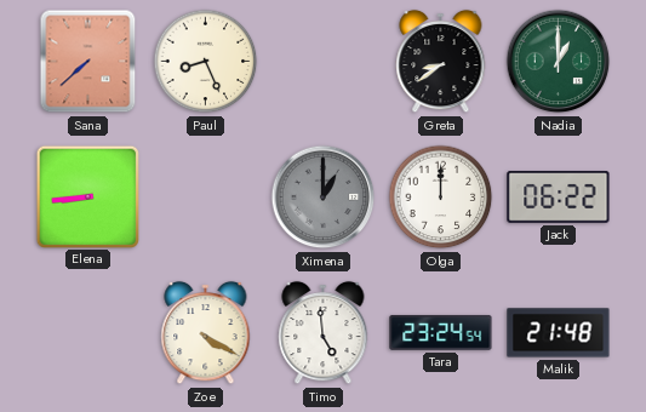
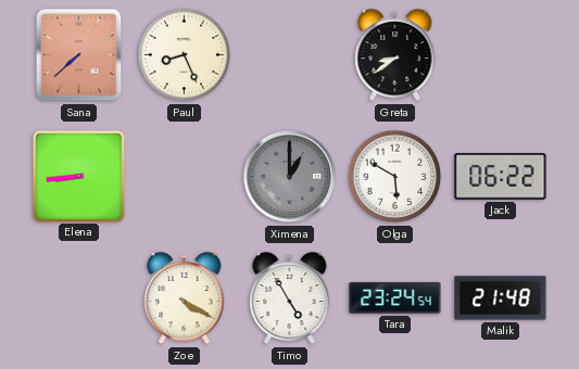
Nadia: 1:00 -> none (559, 62)
Olga: 12:00 -> 5:50 (395, 177)
Timo: 4:59 -> 4:55 (290, 298)
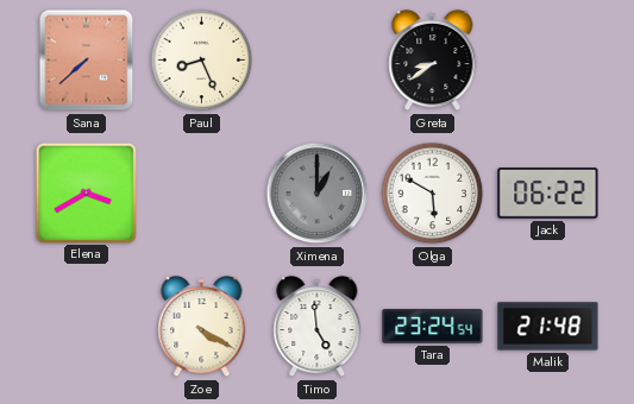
Elena: 8:44 -> 3:40 (86, 192)
Timo: 4:55 -> 4:59 (318, 327)
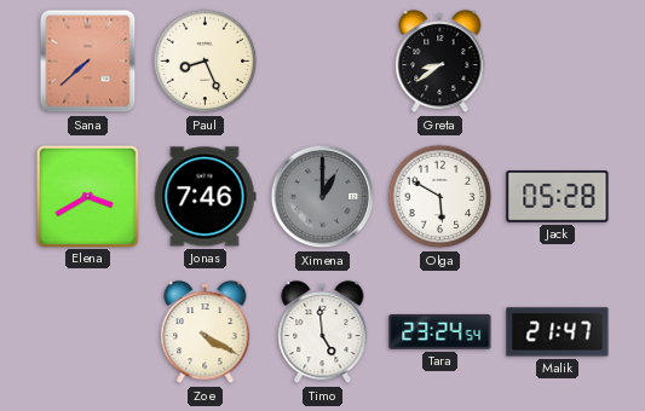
Jonas: none -> 7:46 (205, 197)
Jack: 06:22 -> 05:28 (558, 197)
Malik: 21:48 -> 21:47 (558, 332)
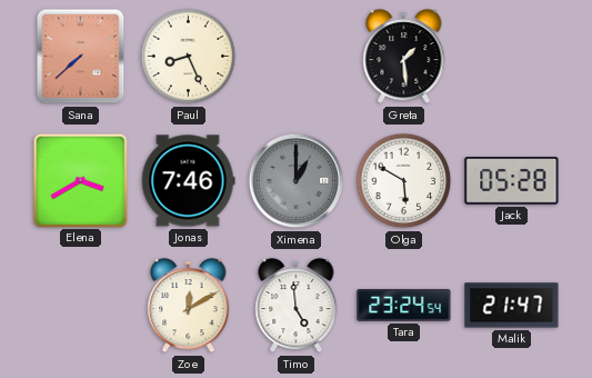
Greta: 8:39 -> 1:29 (404, 57)
Zoe: 4:20 -> 12:10 (189, 306)
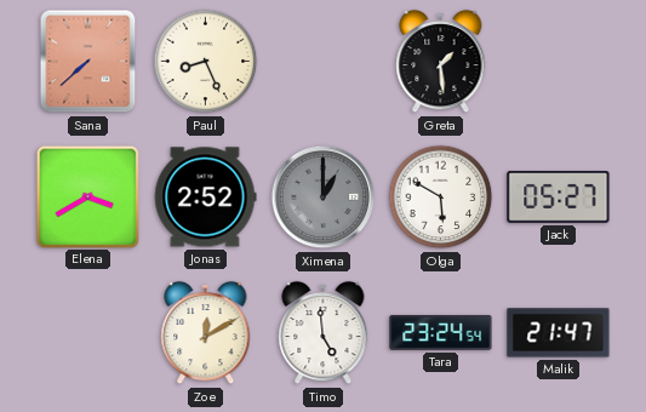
Jonas: 7:46 -> 2:52 (205, 198)
Jack: 05:28 -> 05:27 (559, 198)
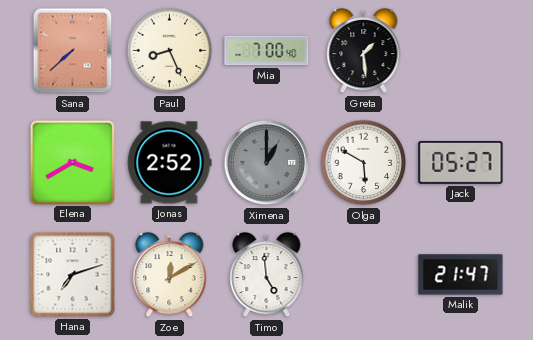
Mia: none -> 7:00 (267, 51)
Hana: none -> 7:12 (73, 275)
Tara: 23:24 -> none (441, 333)
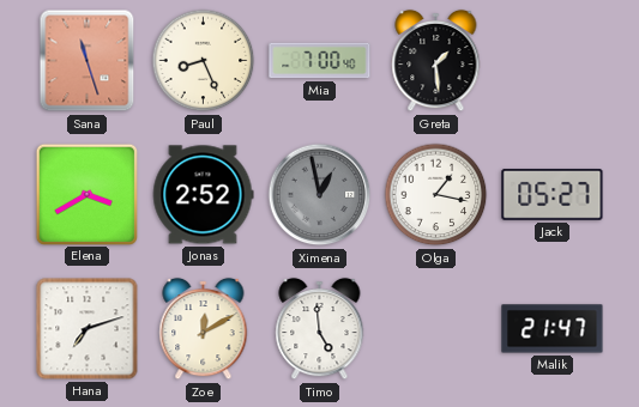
Sana: 7:38 -> 11:27 (88, 61)
Ximena: 1:00 -> 12:58 (320, 195)
Olga: 5:50 -> 1:17 (436, 195)
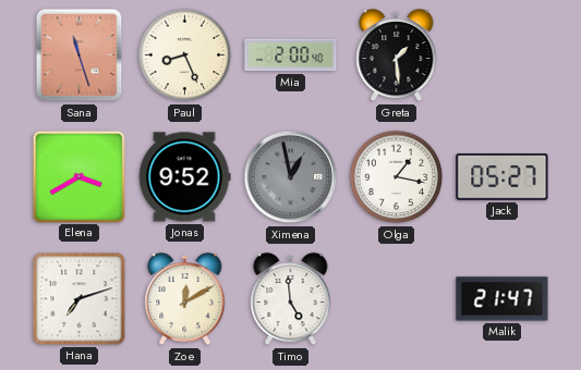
Mia: 7:00 -> 2:00 (291, 55)
Jonas: 2:52 -> 9:52 (184, 177)
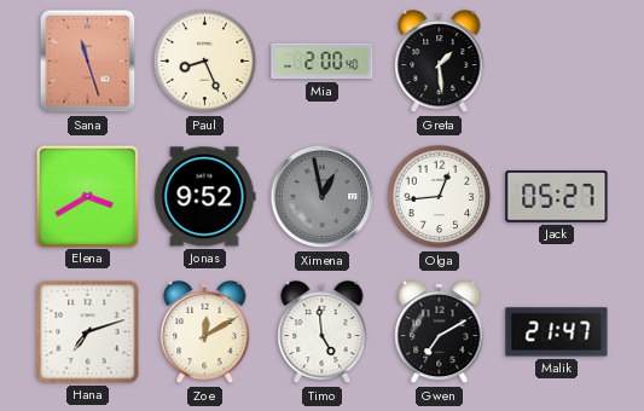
Olga: 1:17 -> 12:44 (440, 197)
Gwen: none -> 7:10 (440, 332)
